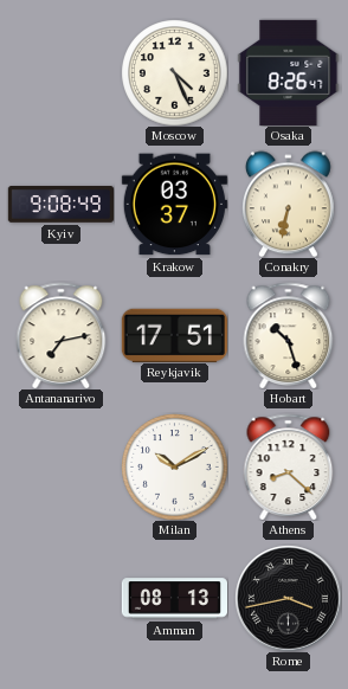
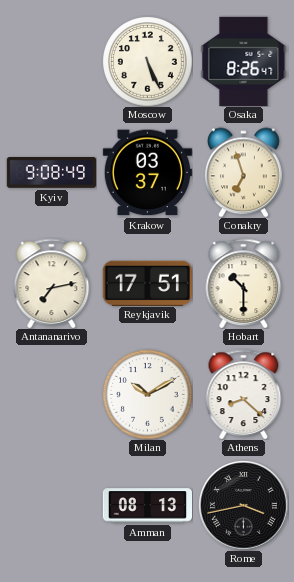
Moscow: 4:26 -> 5:26 (147, 61)
Conakry: 6:32 -> 6:57 (243, 172)
Hobart: 10:27 -> 10:30 (244, 283)
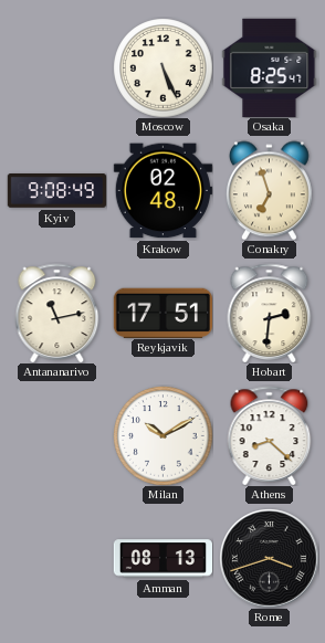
Osaka: 8:26 -> 8:25 (270, 67)
Krakow: 03:37 -> 02:48 (162, 191)
Antananarivo: 7:13 -> 11:13 (57, 313)
Hobart: 10:30 -> 2:31 (270, 313)
Rome: 3:43 -> 3:42 (269, 558)
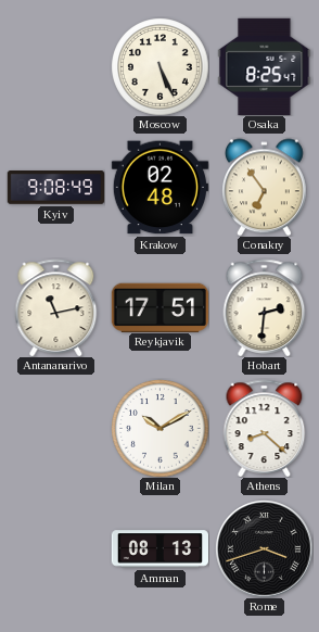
Conakry: 6:57 -> 6:54 (264, 187)
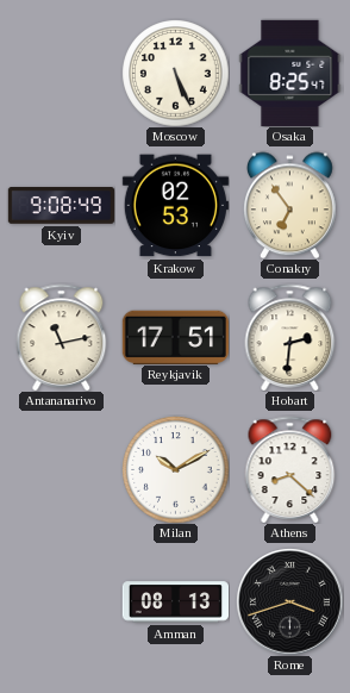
Krakow: 02:48 -> 02:53 (175, 206)
